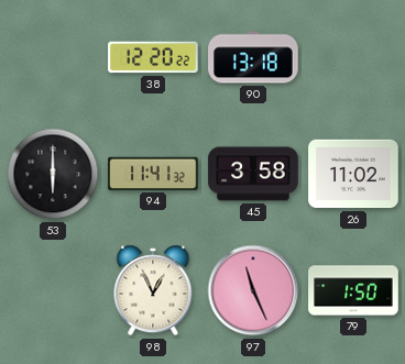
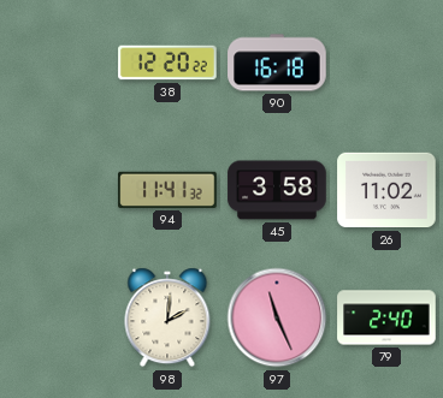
90: 13:18 -> 16:18 (277, 63)
53: 6:00 -> none (53, 174)
98: 12:56 -> 2:01 (167, 317)
79: 1:50 -> 2:40 (386, 317)
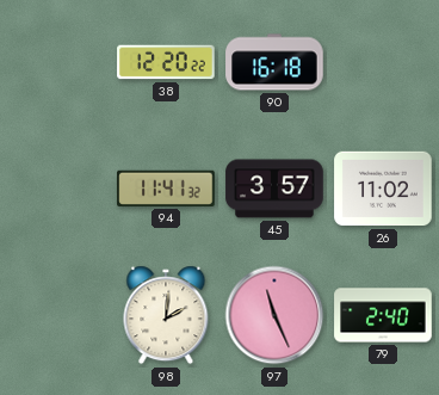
45: 3:58 -> 3:57 (274, 189)
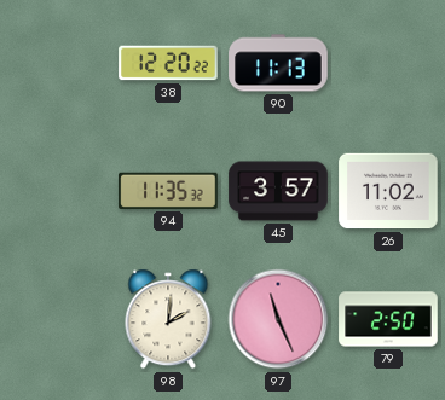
90: 16:18 -> 11:13 (278, 63)
94: 11:41 -> 11:35 (168, 191)
79: 2:40 -> 2:50 (388, 319)
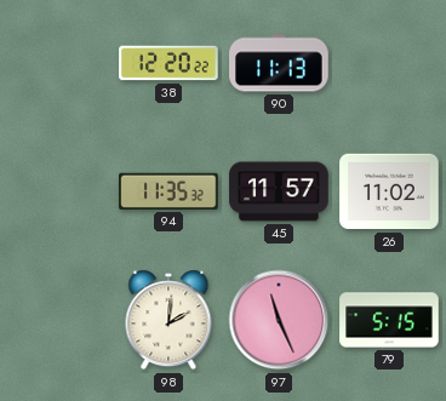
45: 3:57 -> 11:57 (279, 191)
79: 2:50 -> 5:15 (389, 320)
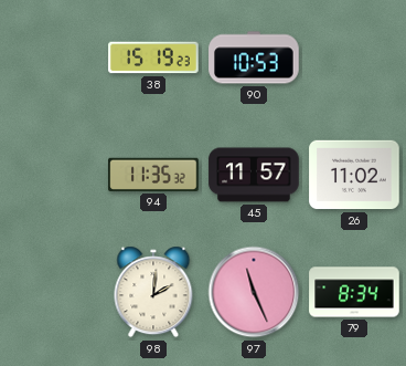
38: 12:20 -> 15:19 (153, 57)
90: 11:13 -> 10:53 (254, 57)
79: 5:15 -> 8:34 (354, 292)
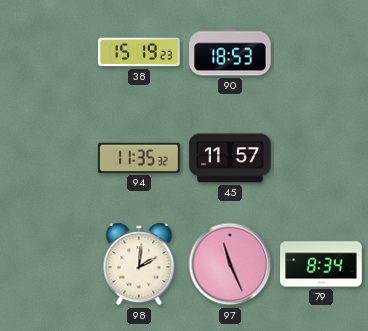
90: 10:53 -> 18:53 (230, 52)
26: 11:02 -> none (354, 175)
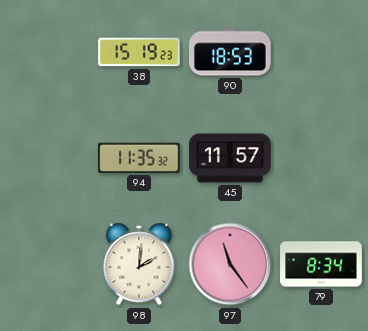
97: 11:26 -> 11:24 (230, 264)
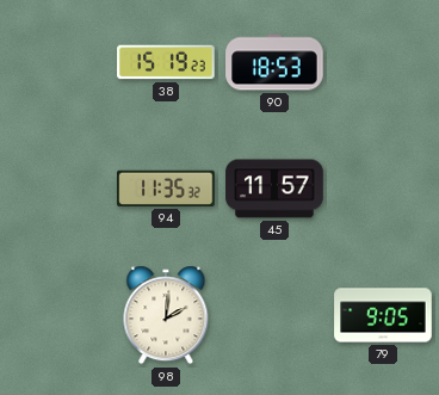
97: 11:24 -> none (230, 264)
79: 8:34 -> 9:05 (383, 315)
